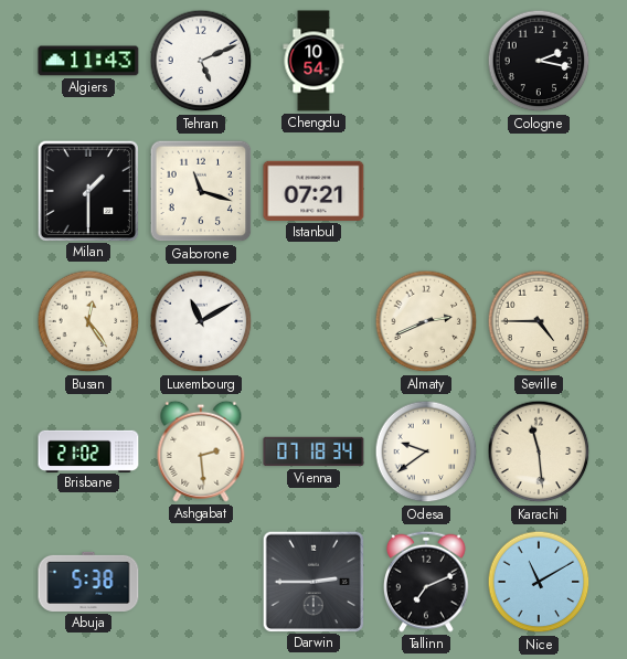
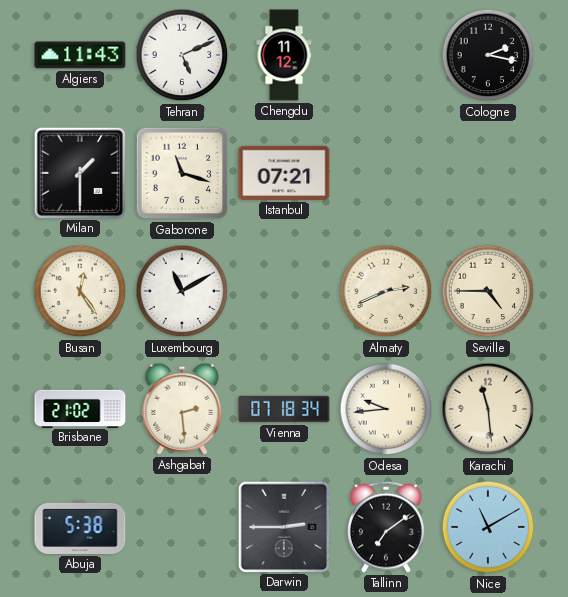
Chengdu: 10:54 -> 11:12 (284, 55)
Odesa: 9:39 -> 9:44 (386, 409)
Tallinn: 7:11 -> 7:09 (387, 527)
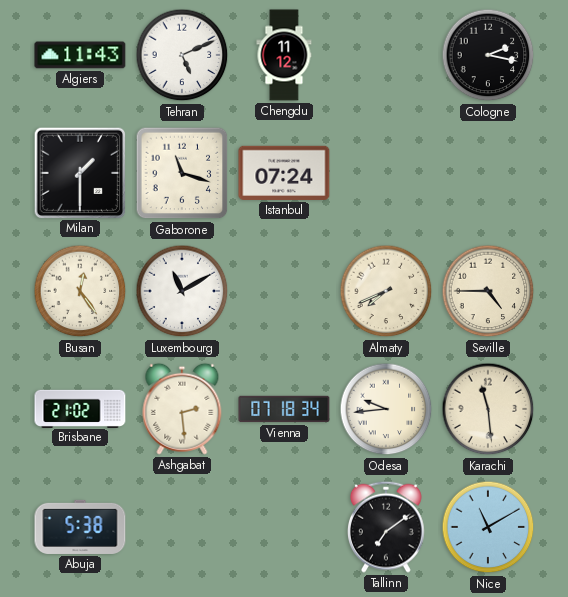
Istanbul: 07:21 -> 07:24 (284, 173)
Almaty: 2:41 -> 7:41 (386, 291)
Darwin: 2:45 -> none (283, 526)
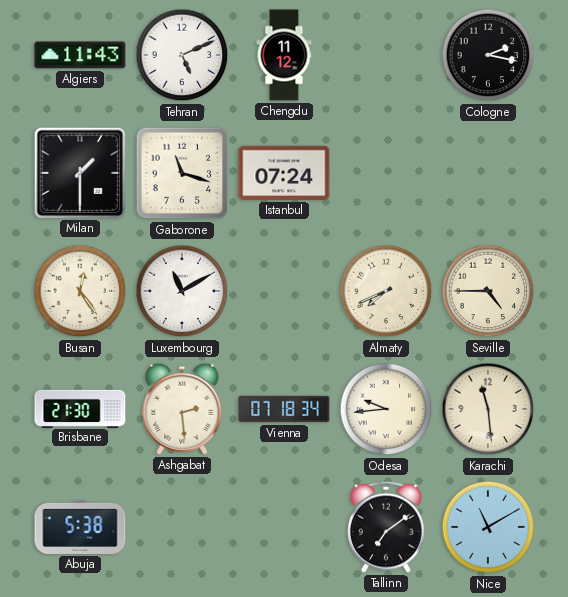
Brisbane: 21:02 -> 21:30 (80, 408)
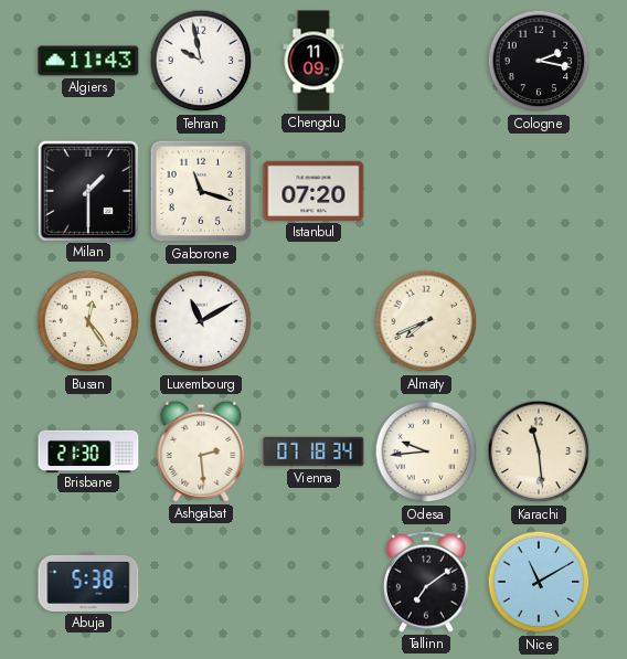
Tehran: 5:11 -> 9:58 (201, 61)
Chengdu: 11:12 -> 11:09 (313, 61)
Istanbul: 07:24 -> 07:20 (313, 191)
Seville: 4:45 -> none (488, 291)
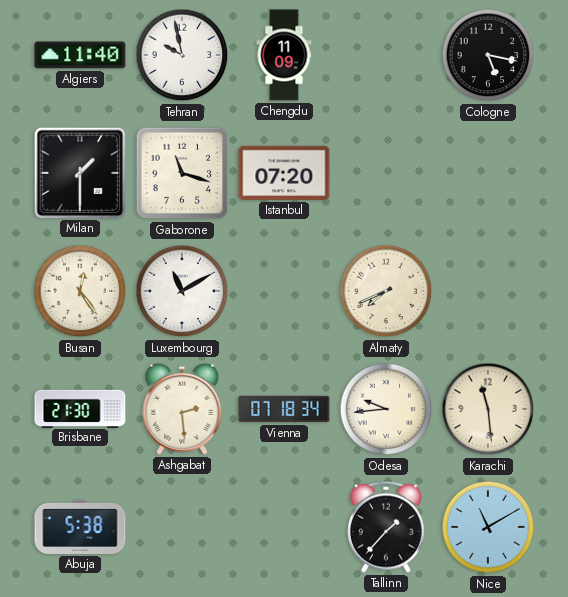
Algiers: 11:43 -> 11:40 (80, 55)
Cologne: 2:17 -> 5:17 (488, 55)
Tallinn: 7:09 -> 1:37 (387, 527)
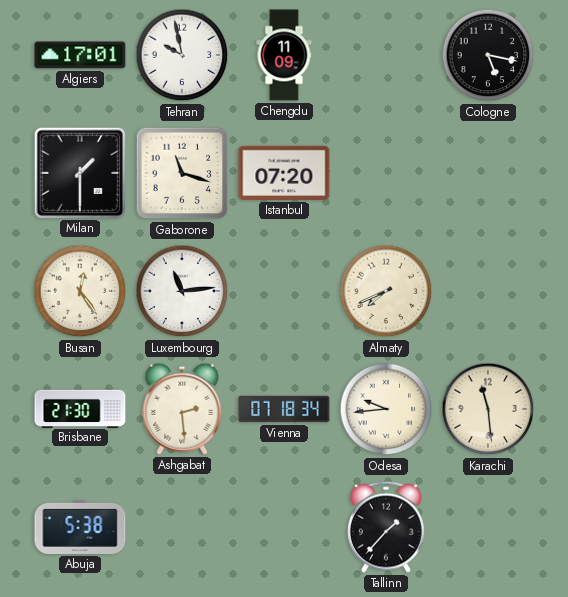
Algiers: 11:40 -> 17:01 (80, 55)
Luxembourg: 11:10 -> 11:14 (182, 291)
Nice: 11:10 -> none (488, 527)
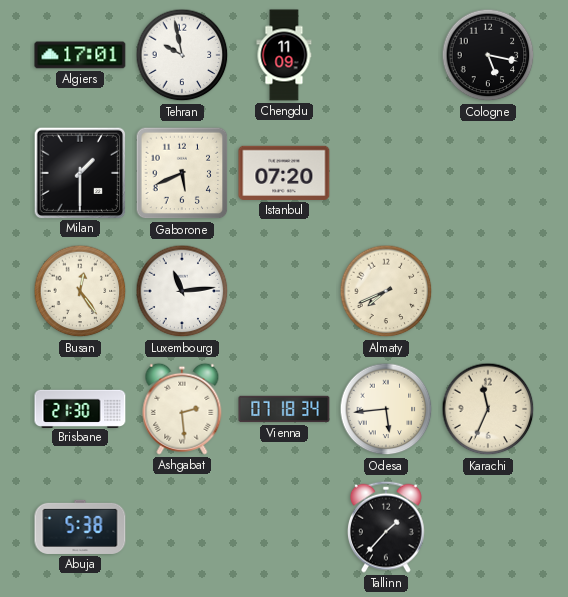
Gaborone: 11:18 -> 5:41 (182, 173)
Odesa: 9:44 -> 5:44 (386, 409)
Karachi: 11:29 -> 11:34 (488, 409)
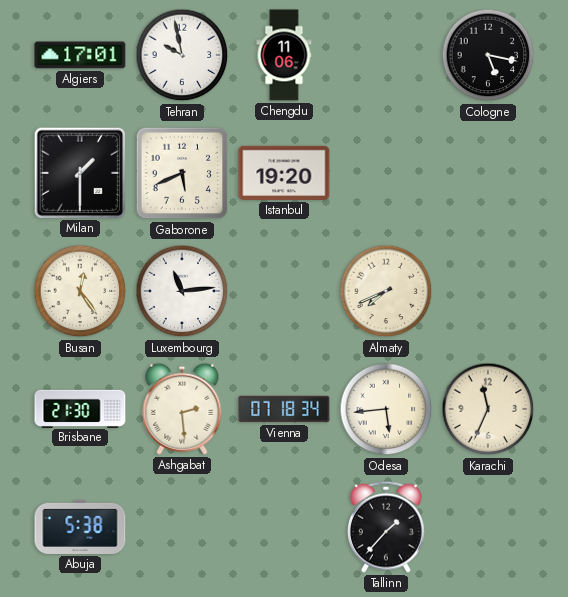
Chengdu: 11:09 -> 11:06 (284, 55)
Istanbul: 07:20 -> 19:20 (284, 173)
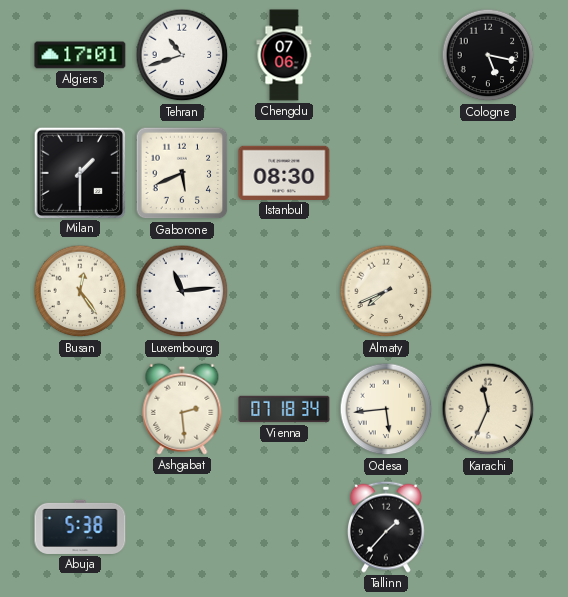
Tehran: 9:58 -> 10:42 (182, 55)
Chengdu: 11:06 -> 07:06 (284, 55)
Istanbul: 19:20 -> 08:30 (284, 173)
Brisbane: 21:30 -> none (80, 408)
